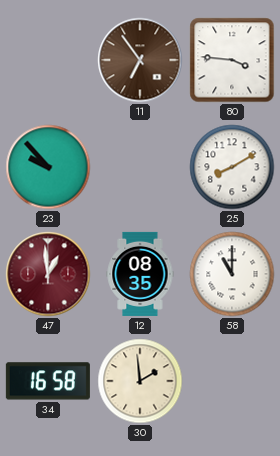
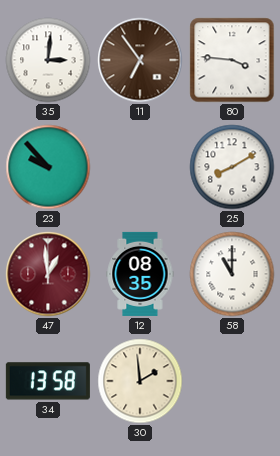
35: none -> 3:01 (48, 60)
34: 16:58 -> 13:58 (48, 381)
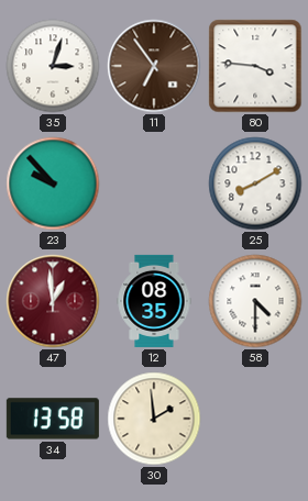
35: 3:01 -> 3:03 (53, 66)
58: 11:00 -> 4:30 (255, 301)
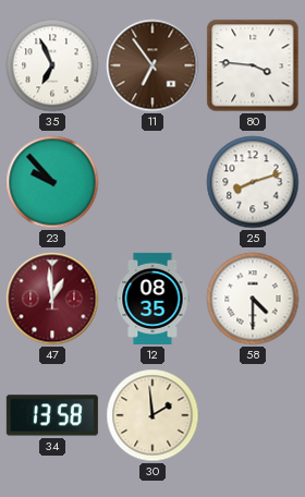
35: 3:03 -> 6:56 (52, 65)
25: 8:10 -> 8:12 (253, 182)
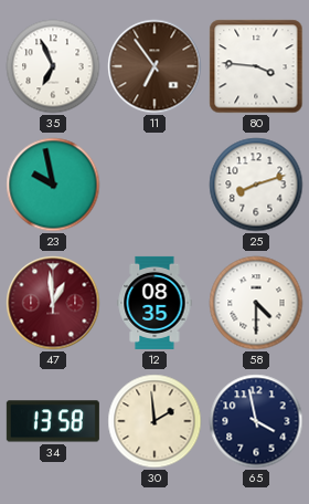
23: 9:53 -> 9:58 (53, 185)
65: none -> 3:58 (256, 421)
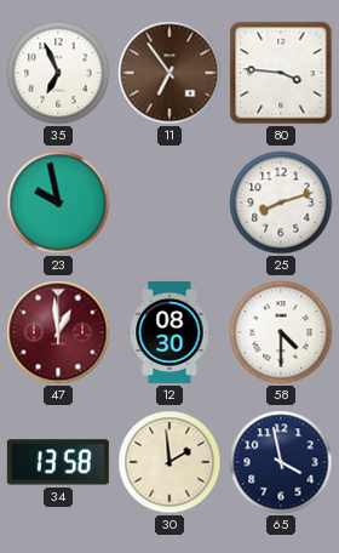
12: 08:35 -> 08:30 (169, 332)
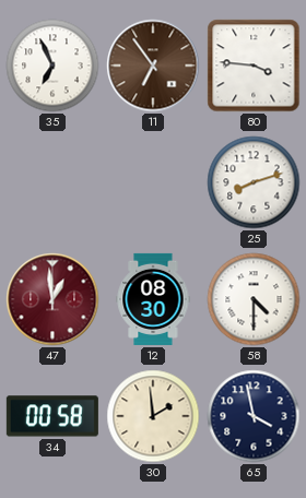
23: 9:58 -> none (58, 203)
34: 13:58 -> 00:58 (52, 416)
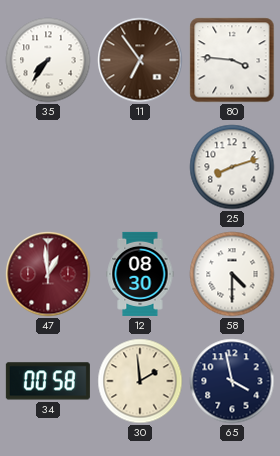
35: 6:56 -> 7:36 (48, 60)
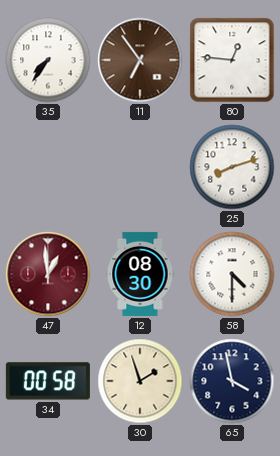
80: 3:46 -> 12:46 (232, 60)
30: 1:59 -> 1:57 (140, 381)
